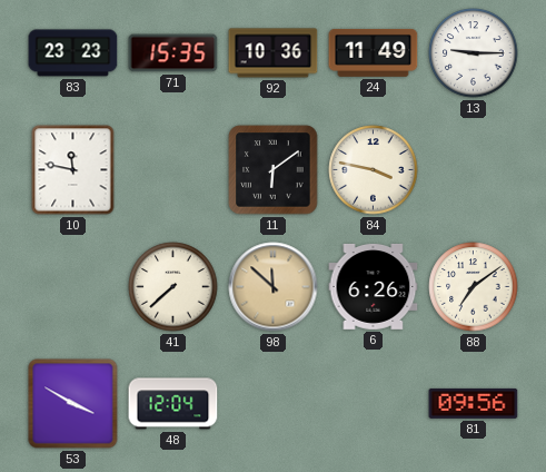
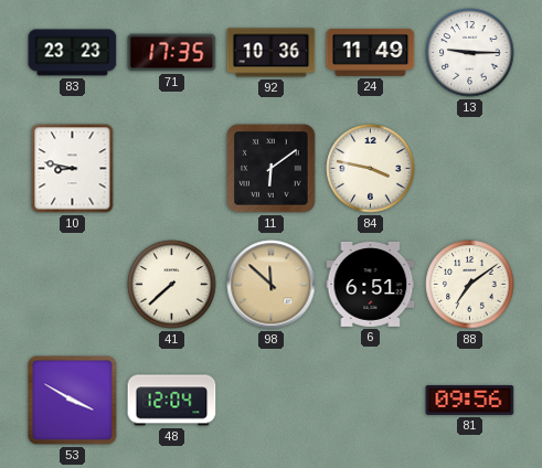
71: 15:35 -> 17:35 (172, 53)
10: 11:47 -> 8:47 (73, 169)
6: 6:26 -> 6:51 (371, 284)
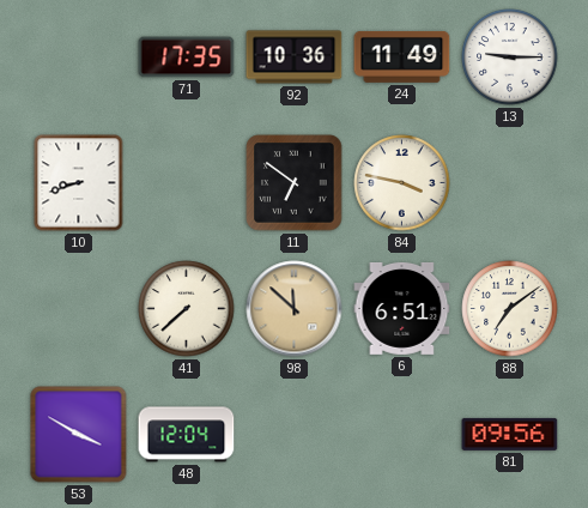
83: 23:23 -> none (73, 53)
10: 8:47 -> 8:42 (79, 183)
11: 6:09 -> 6:51 (295, 183)
